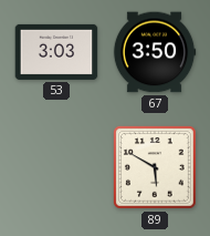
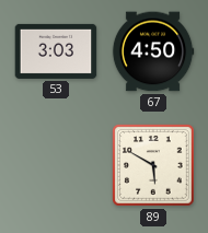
67: 3:50 -> 4:50 (153, 51)
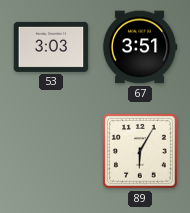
67: 4:50 -> 3:51 (140, 47)
89: 5:50 -> 6:05 (141, 152)
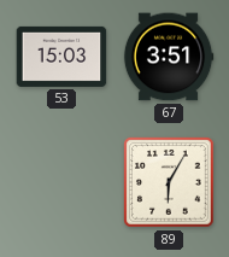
53: 3:03 -> 15:03 (61, 57)
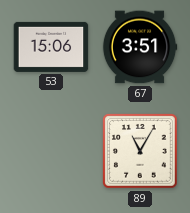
53: 15:03 -> 15:06 (51, 47)
89: 6:05 -> 11:05 (141, 152)
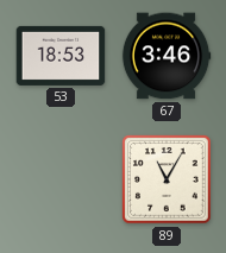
53: 15:06 -> 18:53 (61, 56)
67: 3:51 -> 3:46 (167, 56)
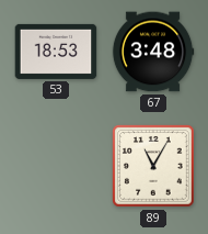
67: 3:46 -> 3:48 (153, 52)
